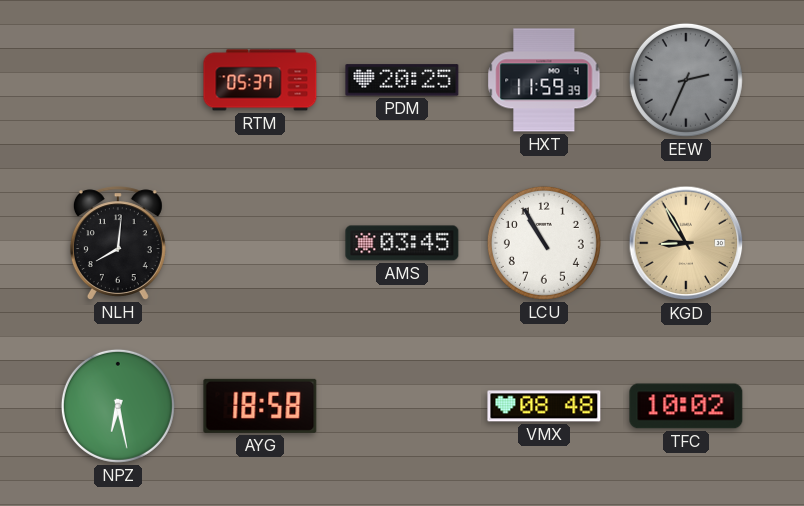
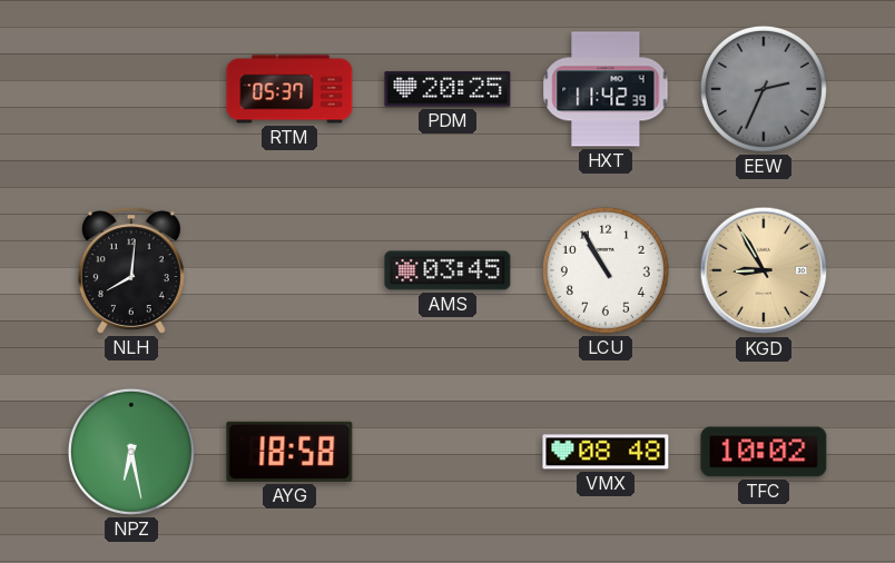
HXT: 11:59 -> 11:42 (606, 89)
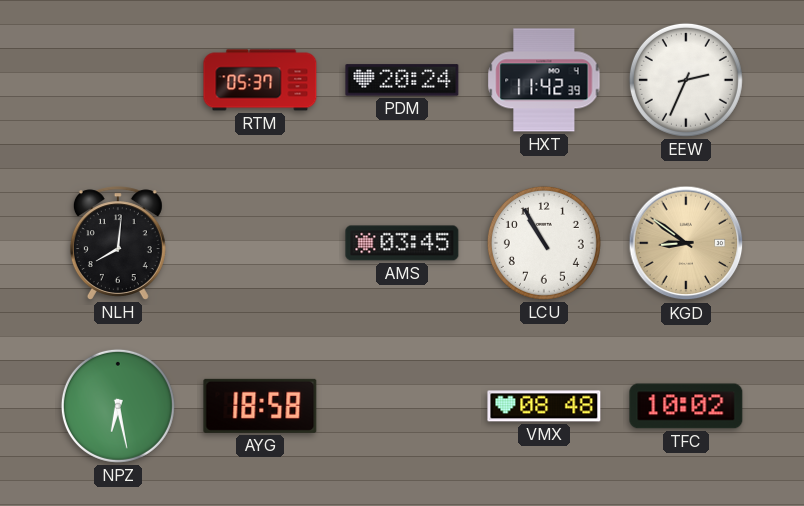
PDM: 20:25 -> 20:24 (402, 80)
EEW dial: grey -> white (686, 80)
KGD: 8:55 -> 8:51 (686, 243)
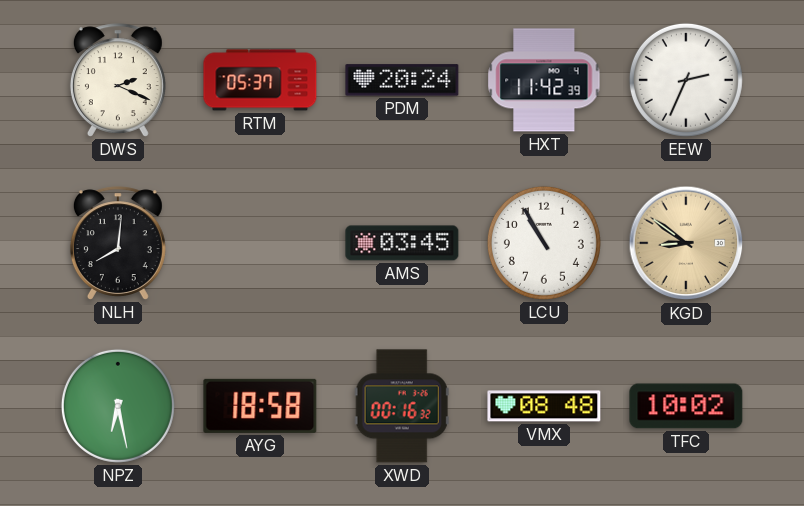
DWS: none -> 2:19 (118, 80)
XWD: none -> 00:16 (402, 406)
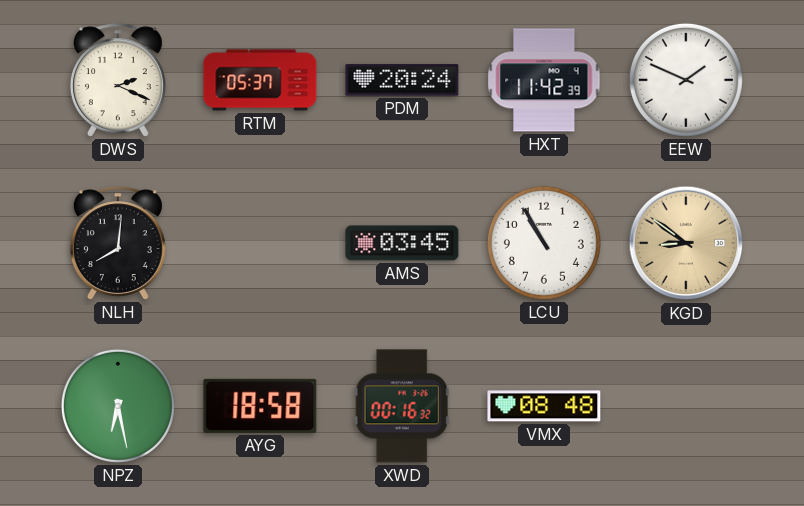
EEW: 2:34 -> 1:49 (686, 80)
TFC: 10:02 -> none (686, 406)
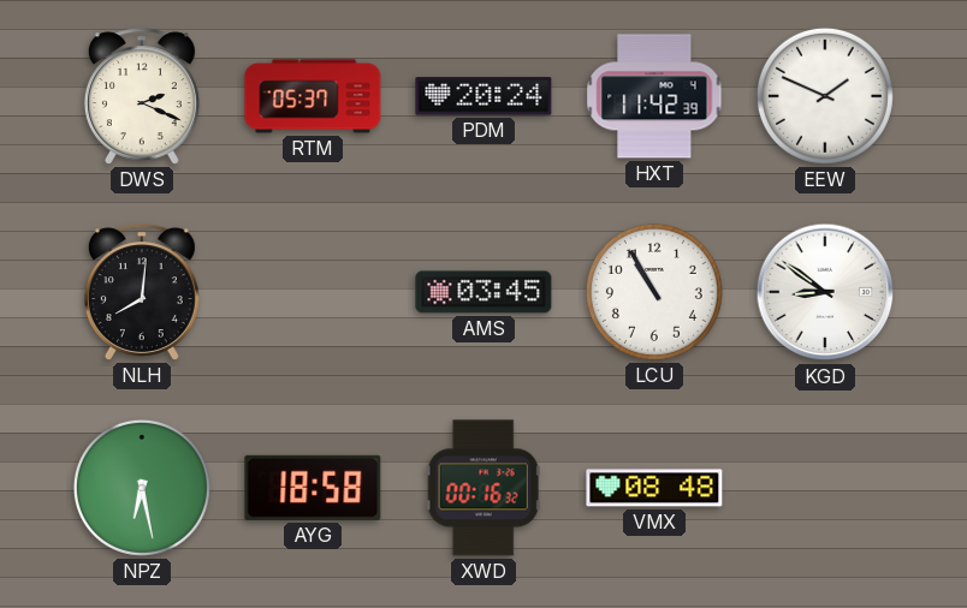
KGD dial: champagne -> white (825, 292)
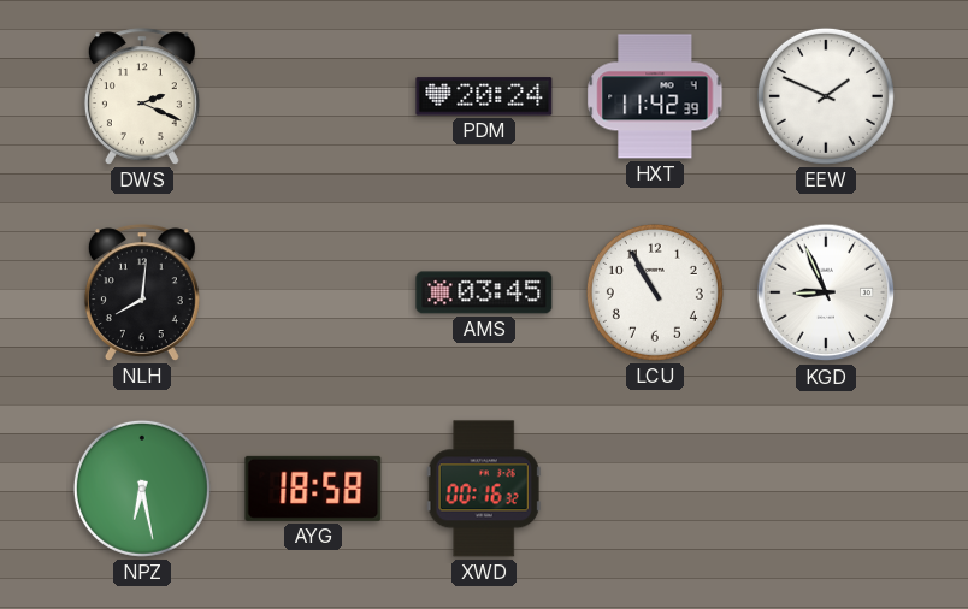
RTM: 05:37 -> none (313, 96)
KGD: 8:51 -> 8:56 (826, 292)
VMX: 08:48 -> none (654, 488)
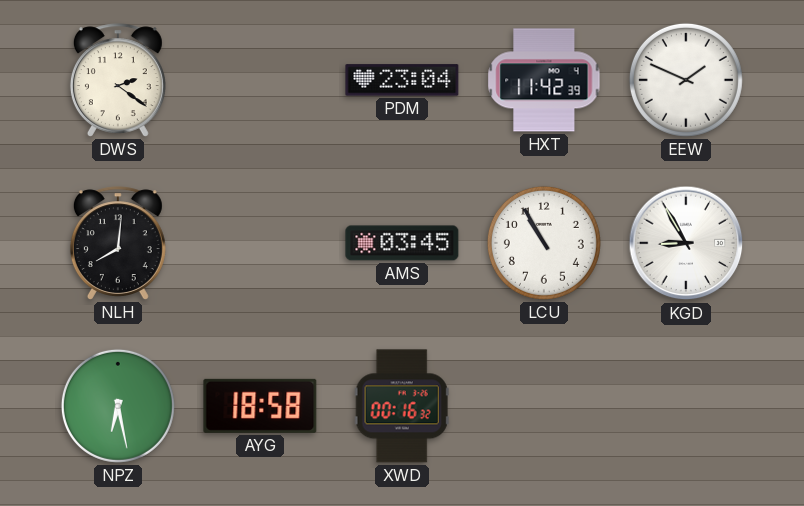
DWS: 2:19 -> 2:21 (118, 80)
PDM: 20:24 -> 23:04 (402, 80)
KGD: 8:56 -> 8:55 (686, 243)
